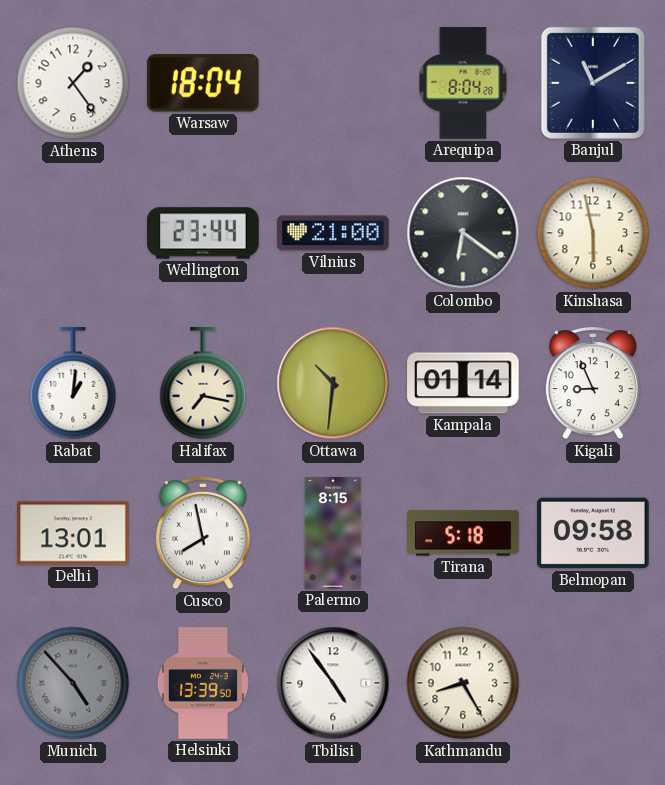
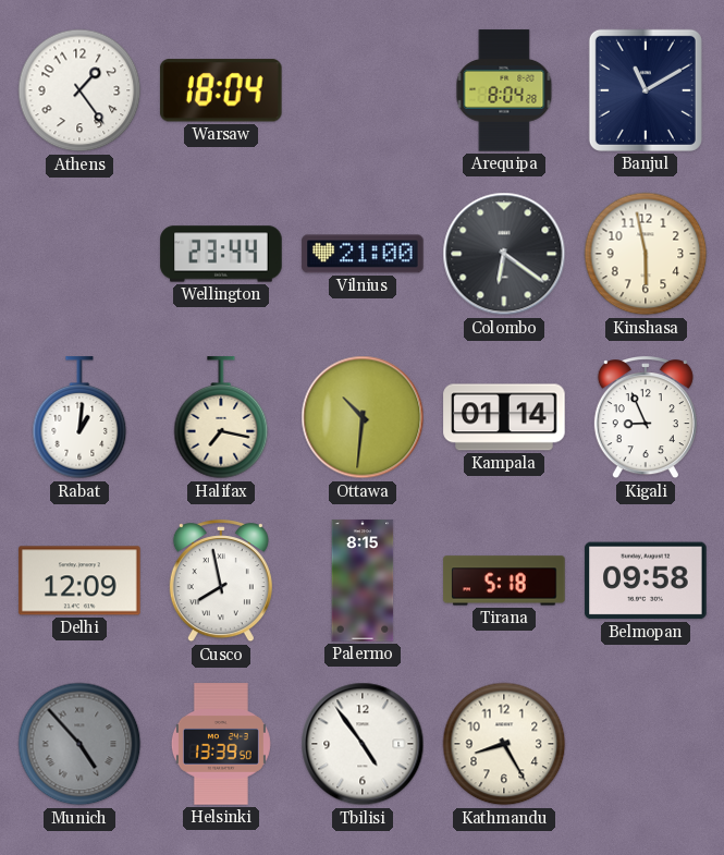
Delhi: 13:01 -> 12:09 (79, 581)
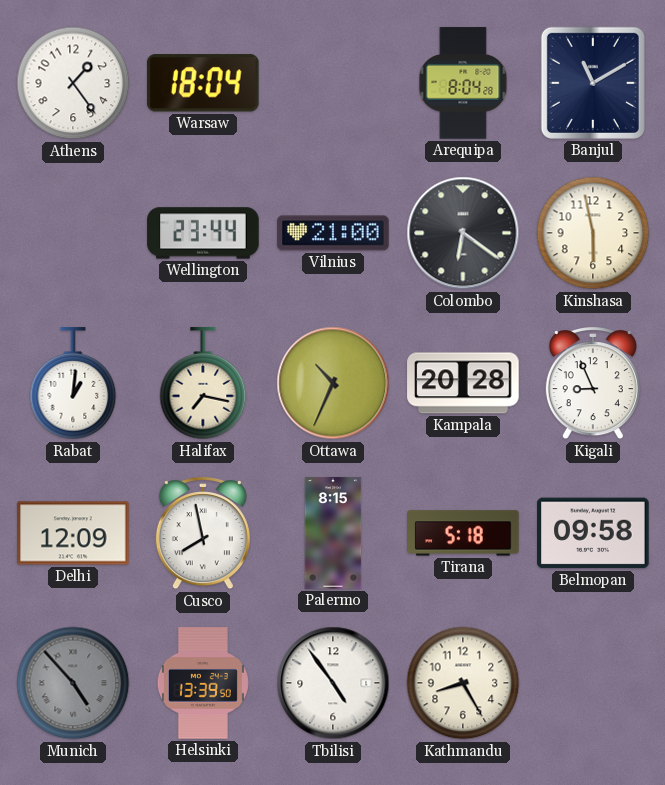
Ottawa: 10:31 -> 10:34 (333, 383)
Kampala: 01:14 -> 20:28 (463, 383)
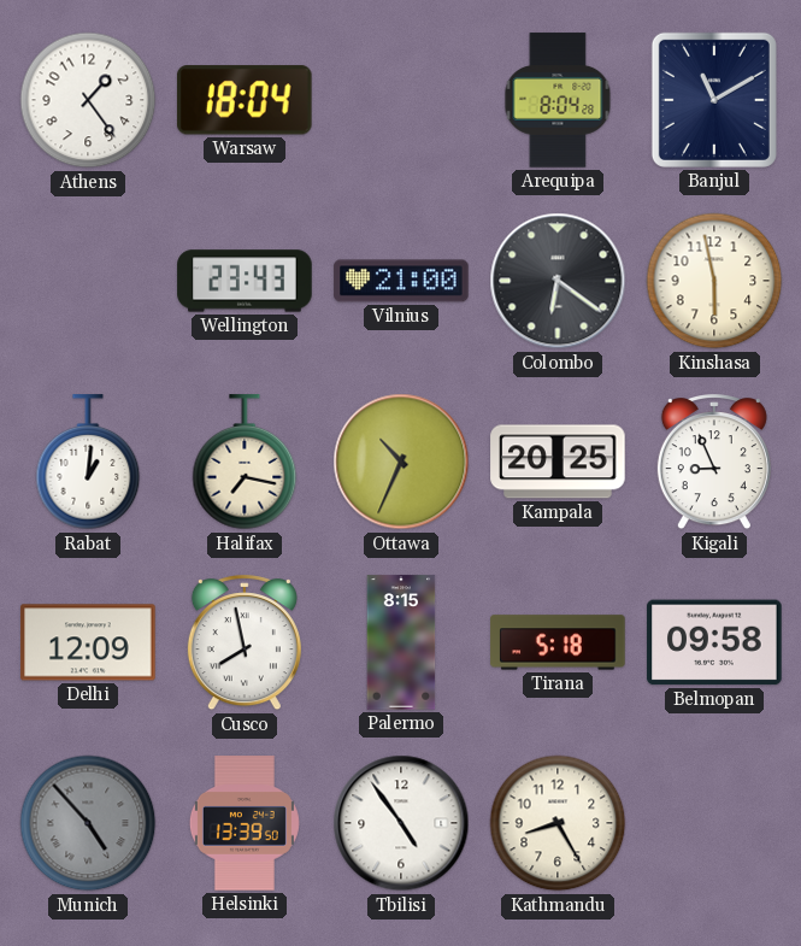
Wellington: 23:44 -> 23:43 (245, 281)
Kampala: 20:28 -> 20:25 (558, 462)
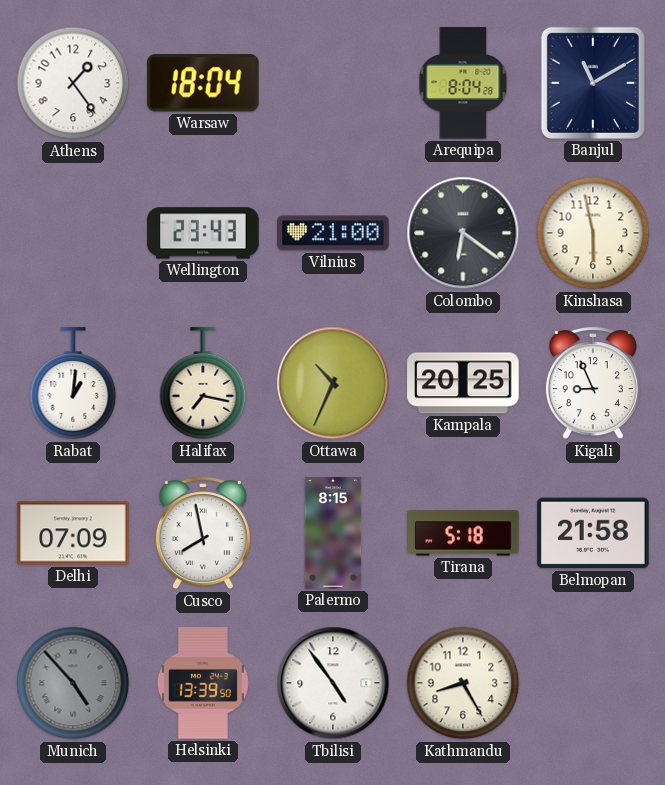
Delhi: 12:09 -> 07:09 (73, 533)
Belmopan: 09:58 -> 21:58 (593, 533)
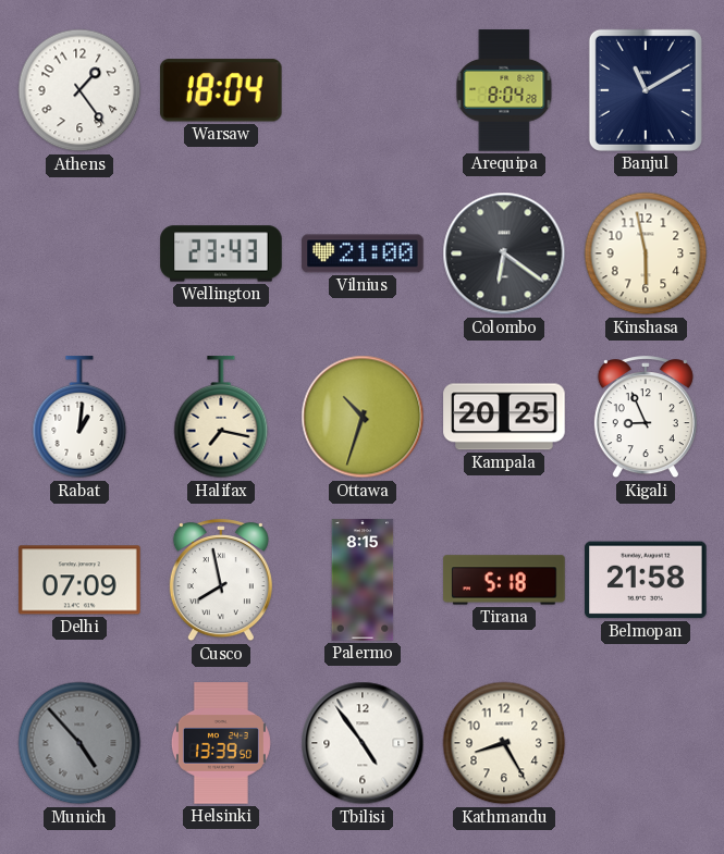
Ottawa: 10:34 -> 10:33 (363, 417)
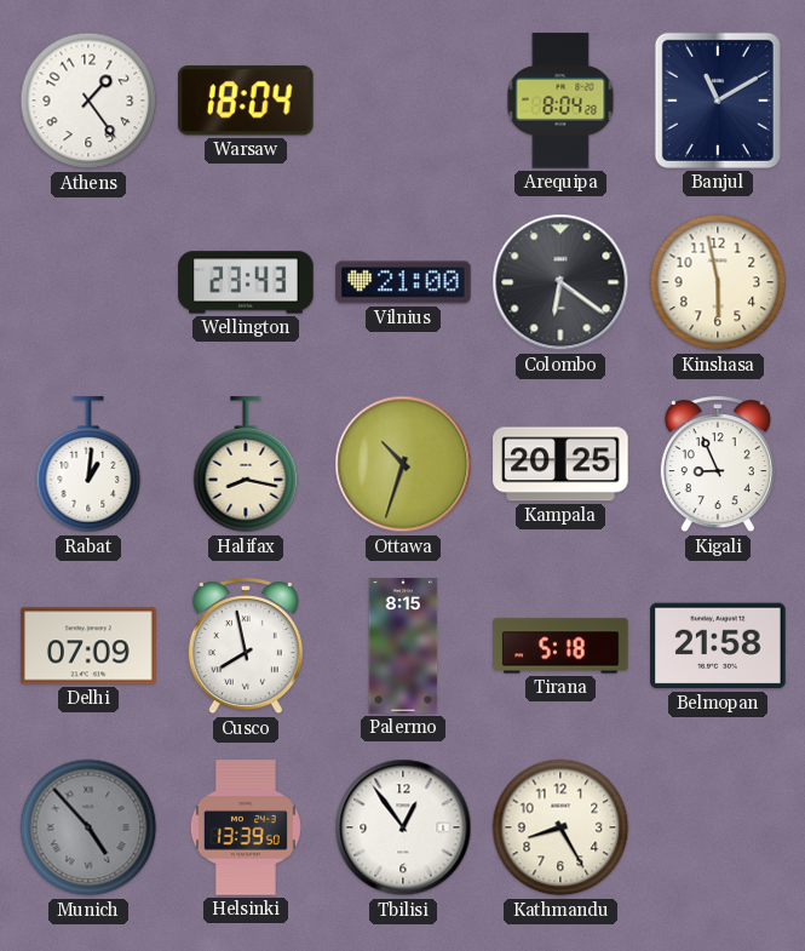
Halifax: 7:17 -> 8:17 (246, 465)
Tbilisi: 4:54 -> 12:54 (403, 827)
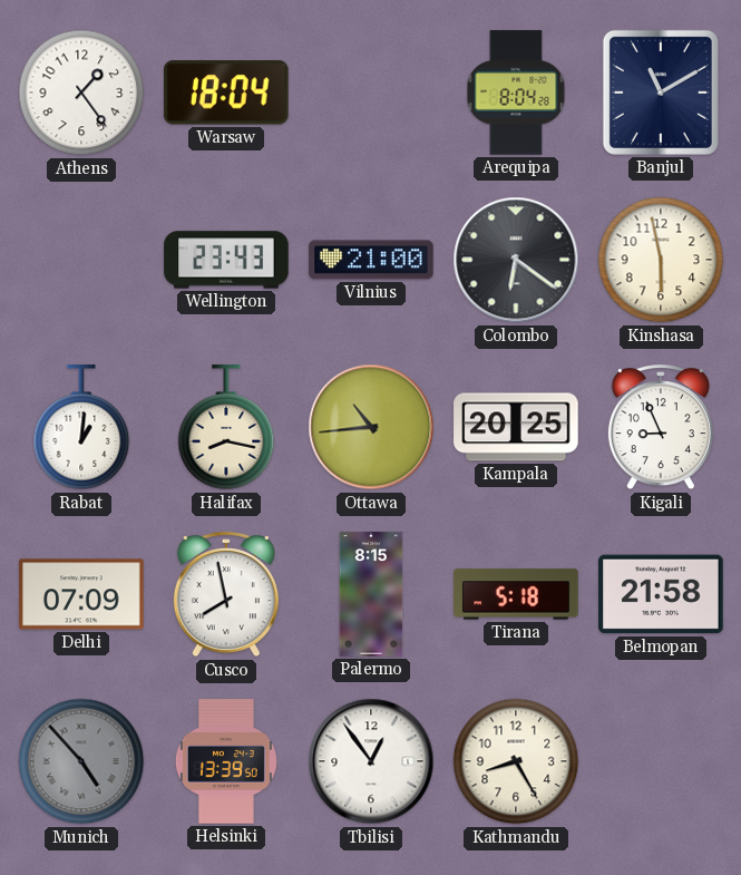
Ottawa: 10:33 -> 10:44 (371, 427)
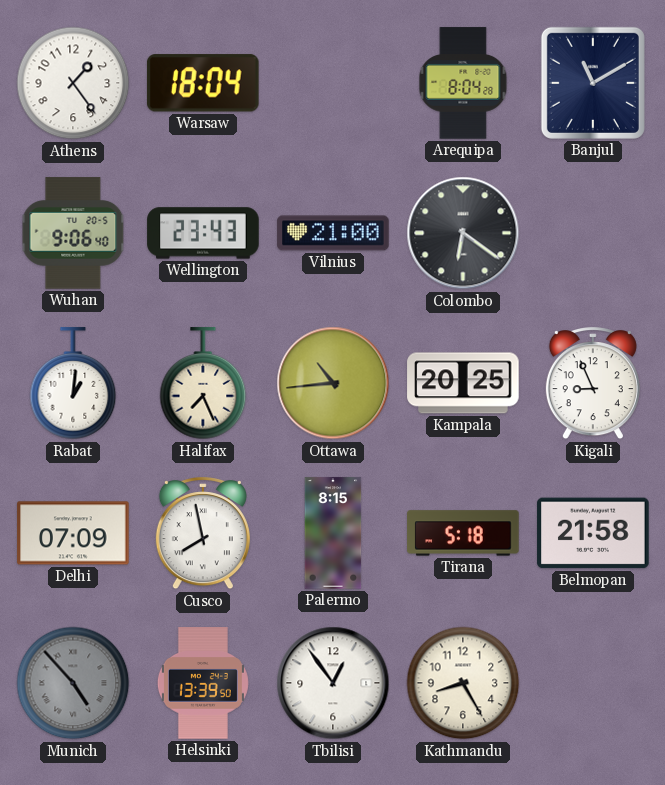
Wuhan: none -> 9:06 (73, 233)
Kinshasa: 5:58 -> none (661, 260)
Halifax: 8:17 -> 7:26 (203, 384)
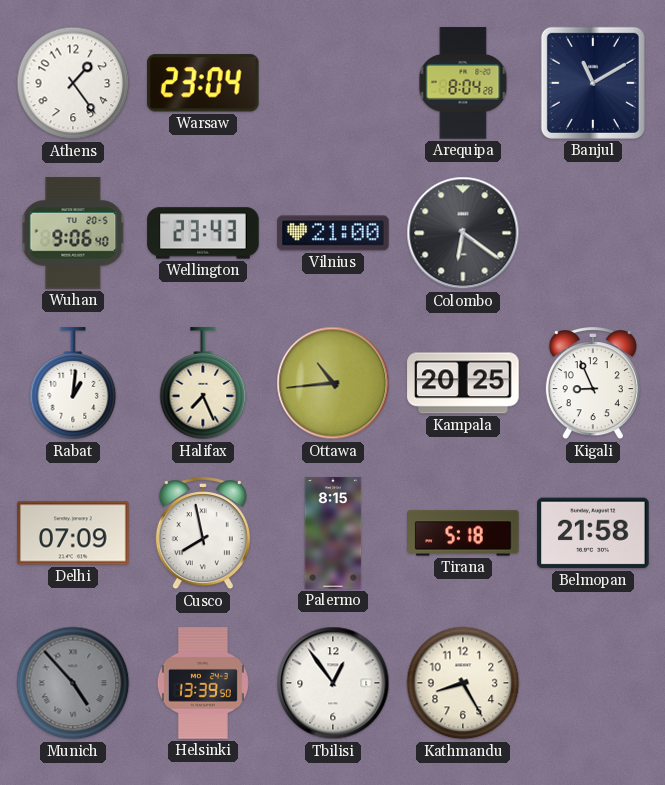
Warsaw: 18:04 -> 23:04 (203, 83)
